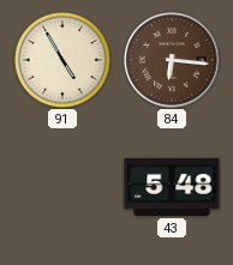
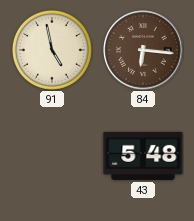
91: 4:55 -> 4:58 (52, 50)
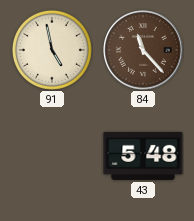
84: 6:16 -> 11:23 (143, 50)
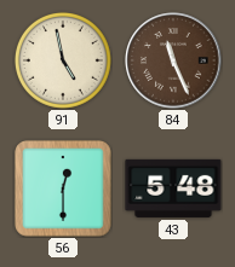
84: 11:23 -> 11:26 (173, 60)
56: none -> 12:30 (64, 190)
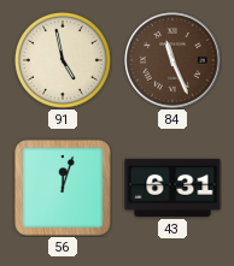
56: 12:30 -> 12:03 (64, 189)
43: 5:48 -> 6:31 (172, 188)
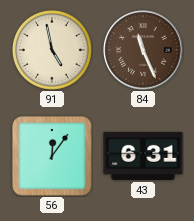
56: 12:03 -> 12:06 (53, 157)
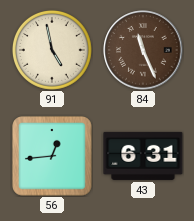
56: 12:06 -> 12:44 (53, 157)
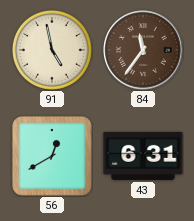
84: 11:26 -> 11:36 (143, 50)
56: 12:44 -> 12:40 (53, 157)
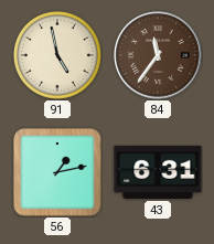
56: 12:40 -> 1:13 (58, 173)
